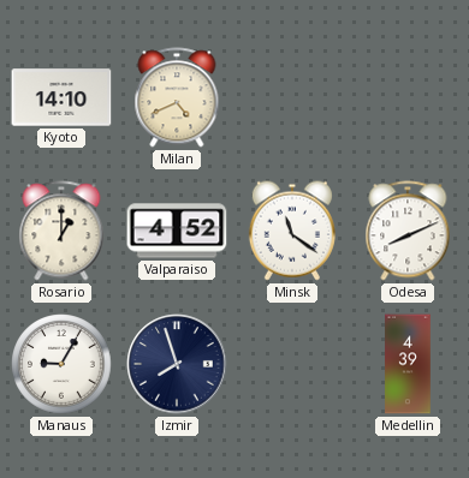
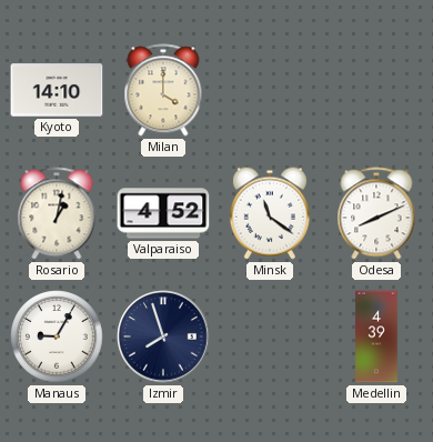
Milan: 4:41 -> 4:00 (163, 90)
Rosario: 1:00 -> 1:02 (57, 213)
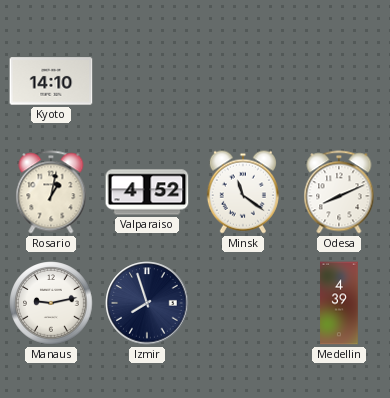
Milan: 4:00 -> none (163, 90)
Manaus: 9:05 -> 9:13 (51, 303)
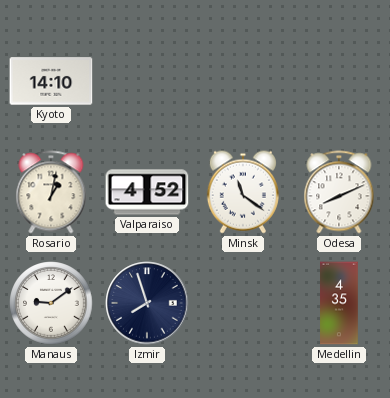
Manaus: 9:13 -> 9:09 (51, 303)
Medellin: 4:39 -> 4:35 (339, 303)
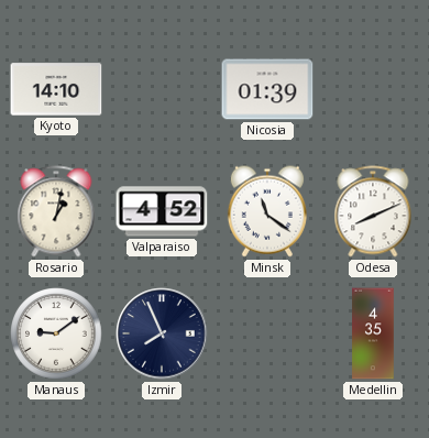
Nicosia: none -> 01:39 (267, 89)
Izmir: 7:57 -> 7:56 (162, 333)
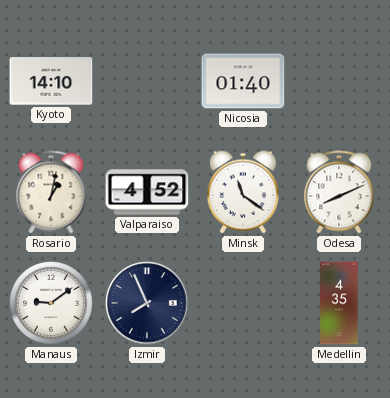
Nicosia: 01:39 -> 01:40 (243, 81)
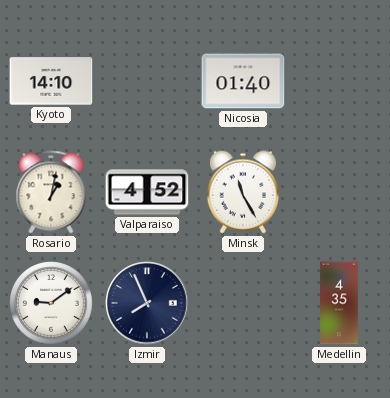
Minsk: 11:21 -> 11:25 (243, 192)
Odesa: 8:11 -> none (339, 192)
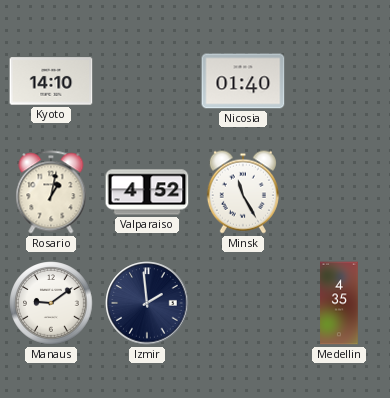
Izmir: 7:56 -> 1:59 (147, 303)
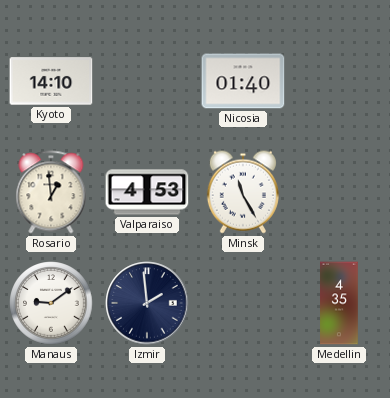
Rosario: 1:02 -> 12:59 (51, 192)
Valparaiso: 4:52 -> 4:53 (147, 192)
